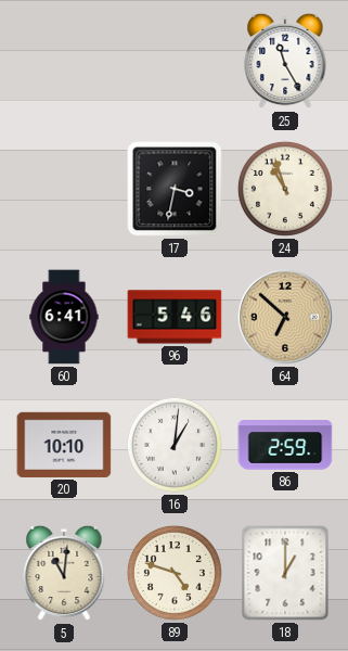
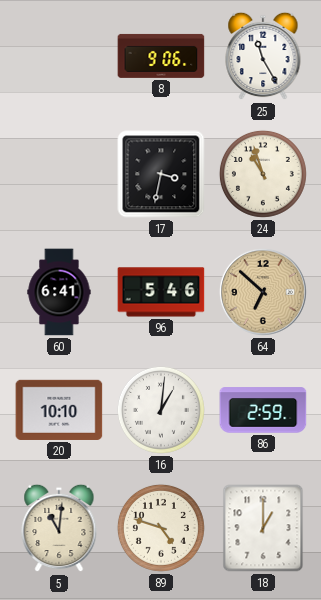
8: none -> 9:06 (161, 56)
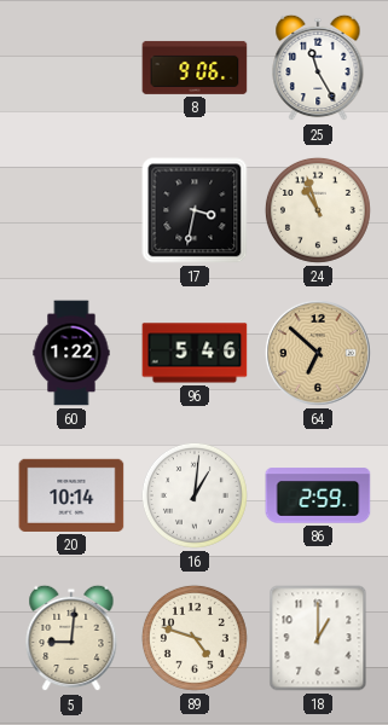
60: 6:41 -> 1:22 (71, 353)
20: 10:10 -> 10:14 (71, 495)
5: 11:01 -> 9:01 (71, 638)
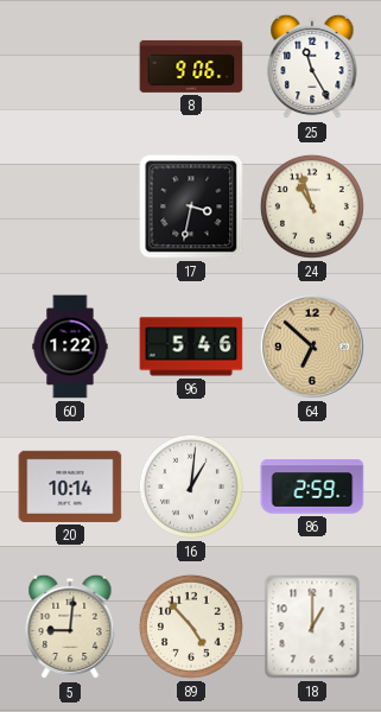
89: 4:48 -> 4:53 (191, 627)
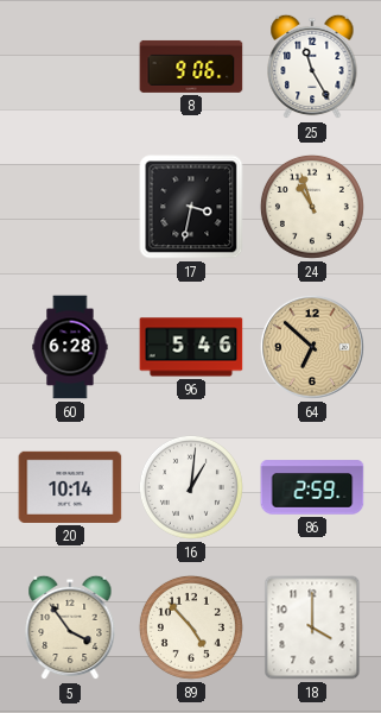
60: 1:22 -> 6:28 (70, 347)
5: 9:01 -> 3:54 (70, 627)
18: 1:00 -> 4:00 (312, 627)
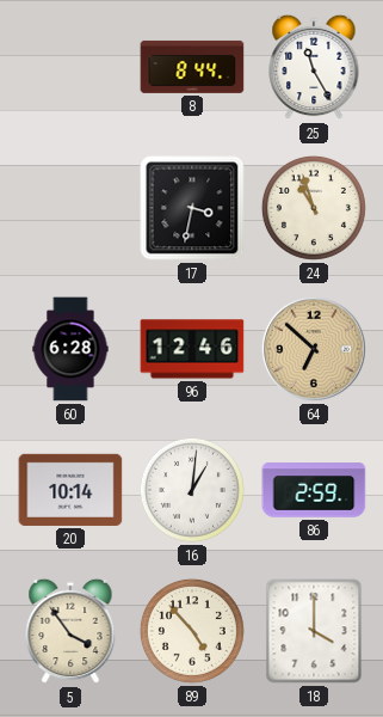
8: 9:06 -> 8:44 (192, 67)
96: 5:46 -> 12:46 (192, 349)
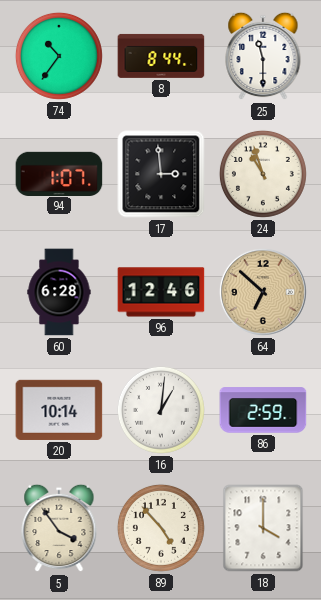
74: none -> 10:36 (59, 56)
25: 11:25 -> 11:30 (263, 56)
94: none -> 1:07 (59, 173)
17: 3:32 -> 2:59 (161, 174)
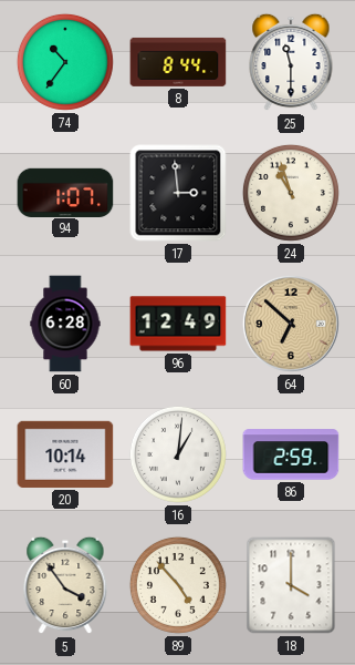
96: 12:46 -> 12:49 (178, 324)
